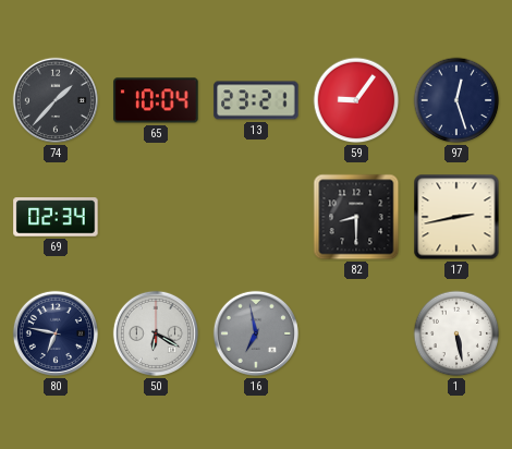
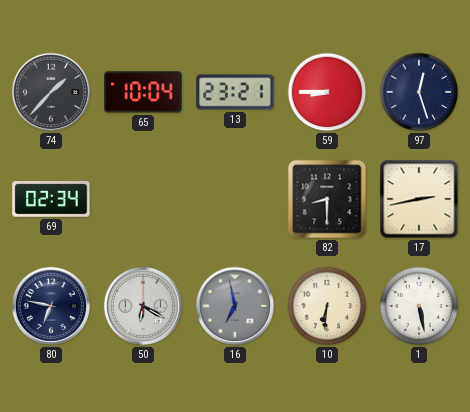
59: 9:06 -> 8:45 (327, 92)
10: none -> 6:31 (327, 306)
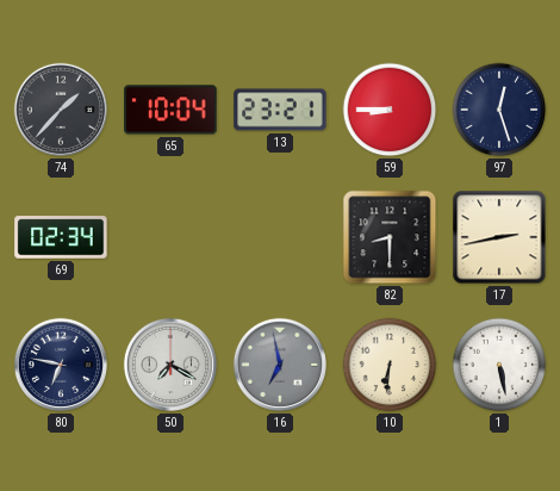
50: 6:20 -> 7:20 (170, 365)
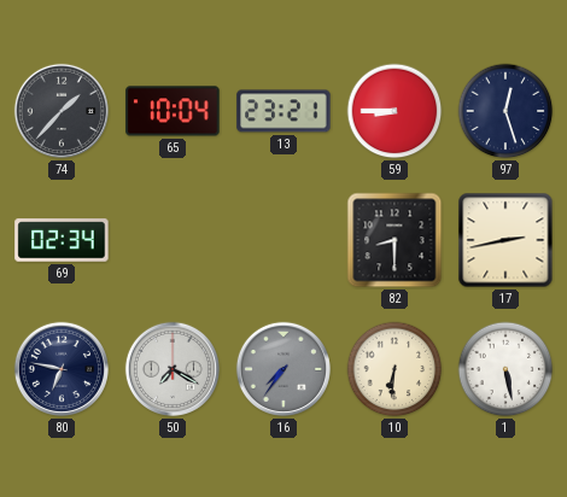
16: 6:58 -> 7:36 (283, 369)
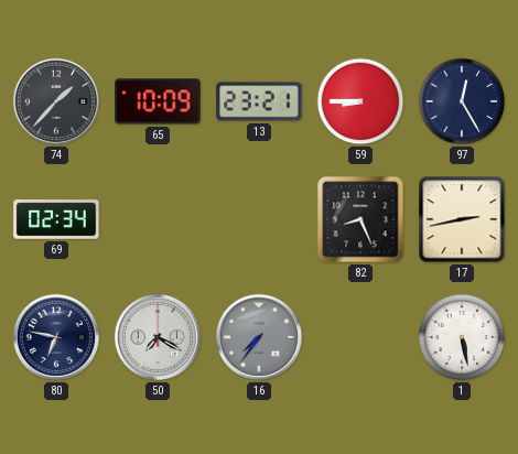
65: 10:04 -> 10:09 (158, 101)
97: 12:27 -> 12:25 (462, 101)
82: 8:30 -> 8:26 (360, 219)
10: 6:31 -> none (394, 369)
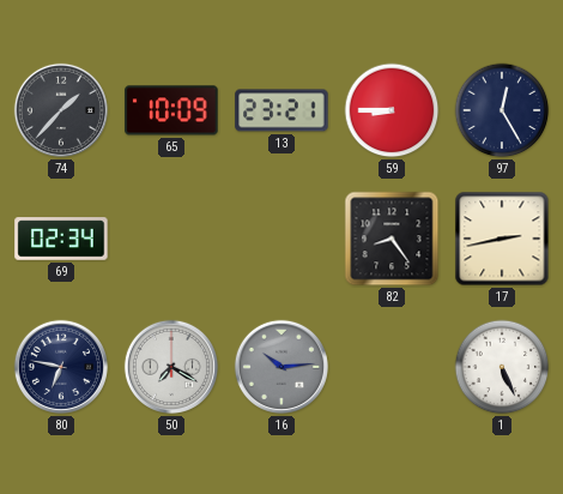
82: 8:26 -> 8:24 (392, 239)
16: 7:36 -> 10:14 (281, 367)
1: 5:28 -> 5:26 (502, 367)
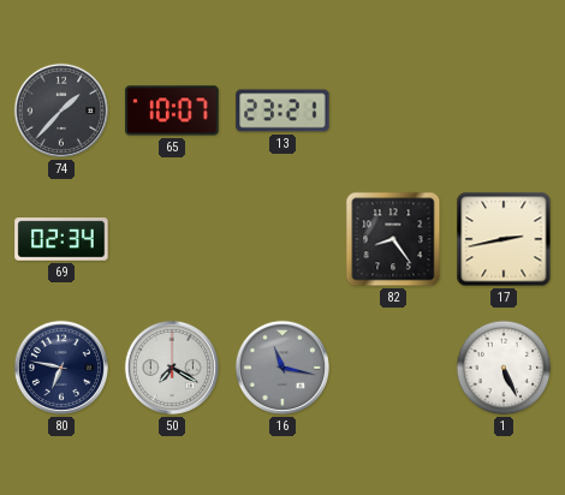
65: 10:09 -> 10:07 (172, 111)
59: 8:45 -> none (392, 110)
97: 12:25 -> none (502, 110)
16: 10:14 -> 11:17 (282, 368)
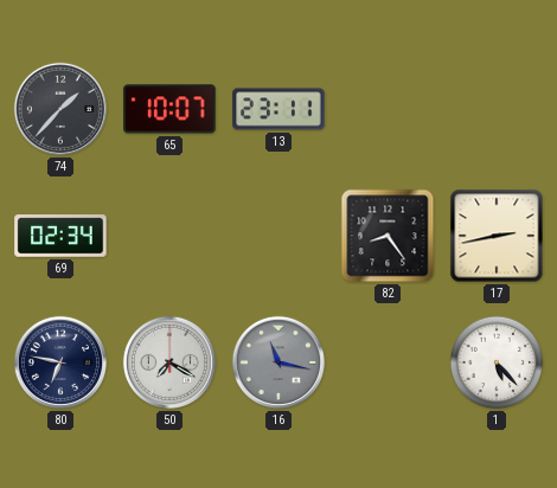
13: 23:21 -> 23:11 (278, 109)
1: 5:26 -> 5:23 (497, 362)
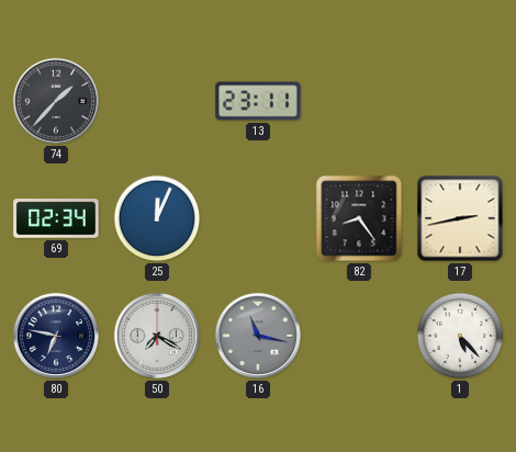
65: 10:07 -> none (169, 109)
25: none -> 12:04 (157, 218)
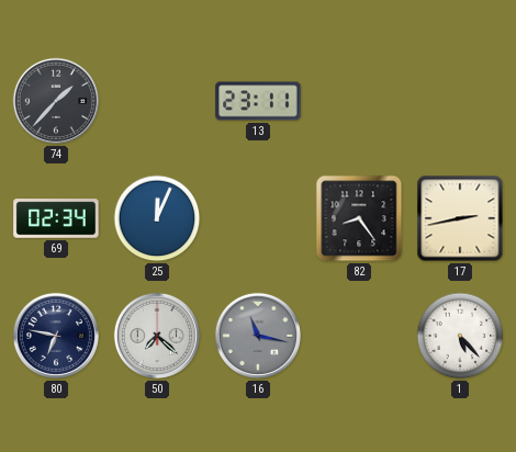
50: 7:20 -> 7:22 (157, 336)
